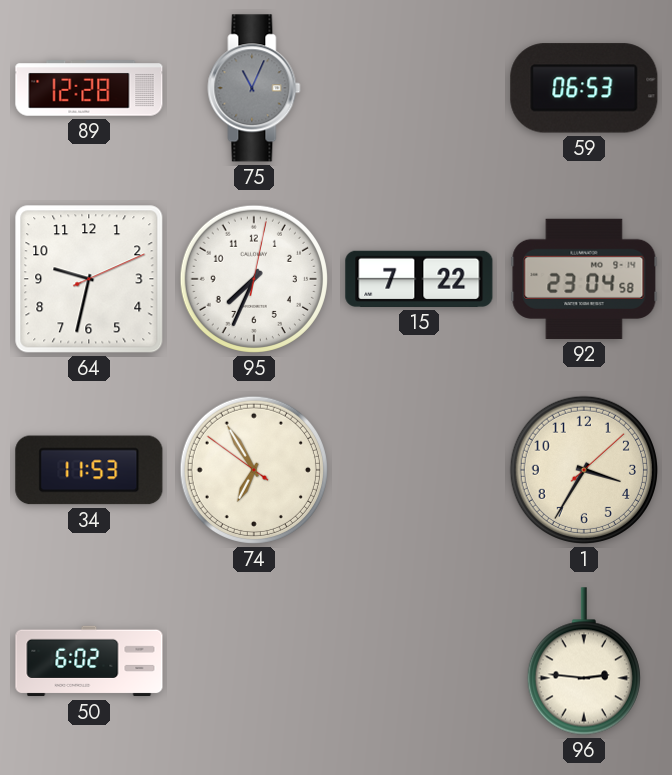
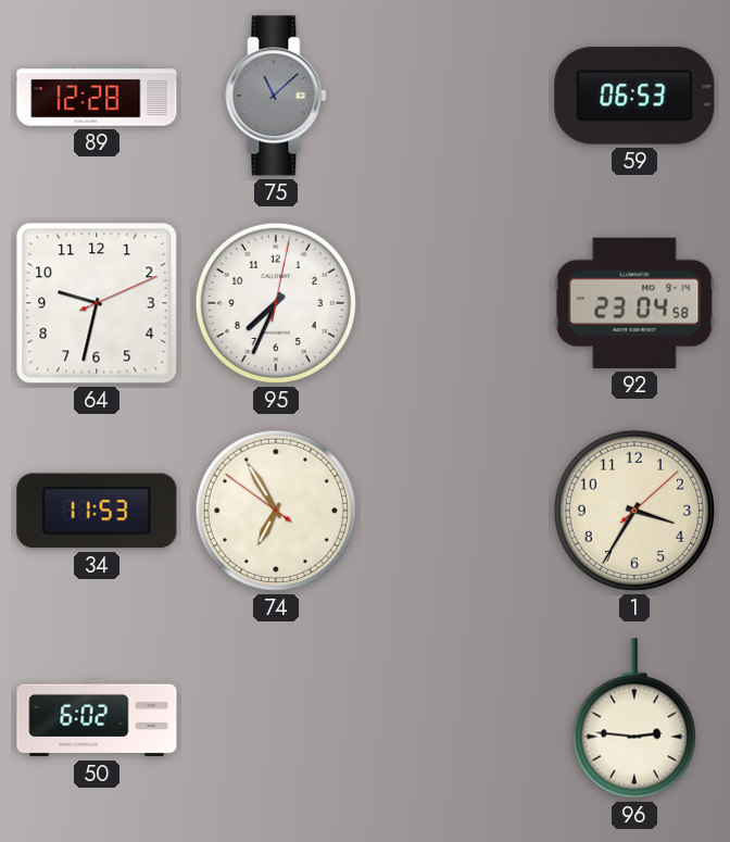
75: 11:04 -> 11:08 (276, 96)
15: 7:22 -> none (419, 279)
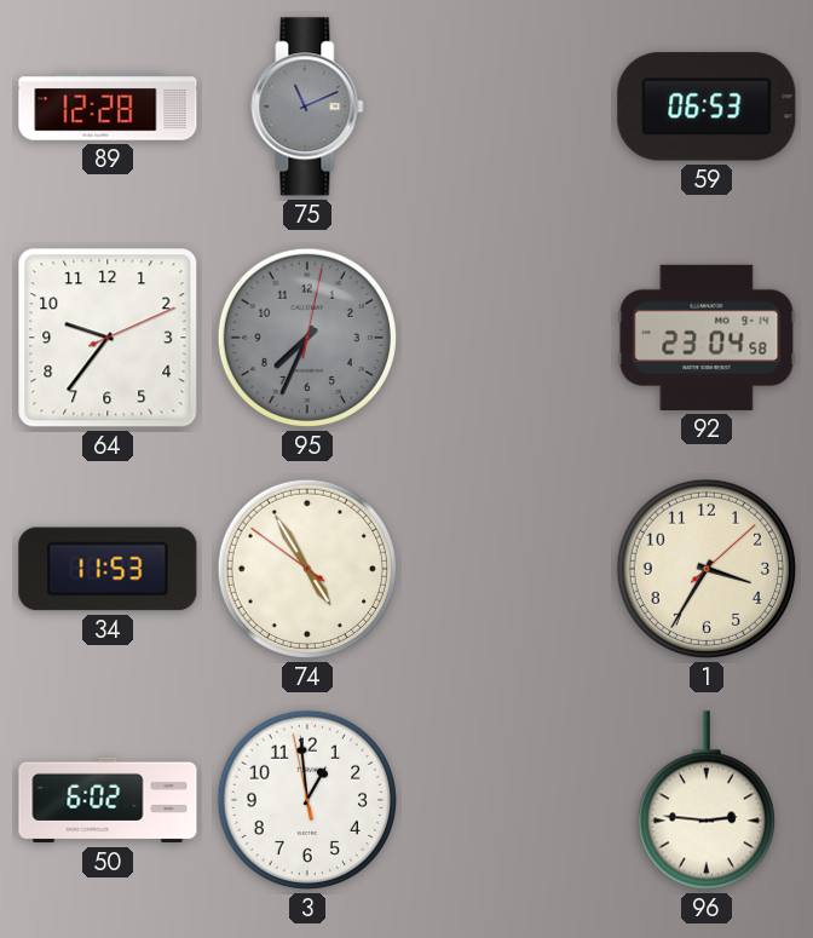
75: 11:08 -> 11:11 (307, 107)
64: 9:32 -> 9:36 (108, 338)
95 dial: white -> grey (307, 338)
74: 6:54 -> 4:54 (307, 569)
3: none -> 12:58 (307, 800)
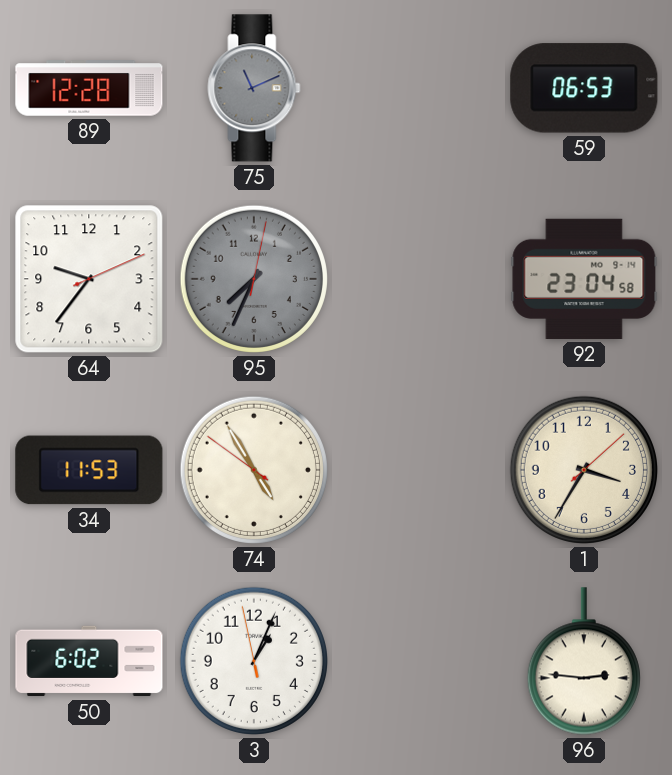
3: 12:58 -> 1:03 (254, 661)
